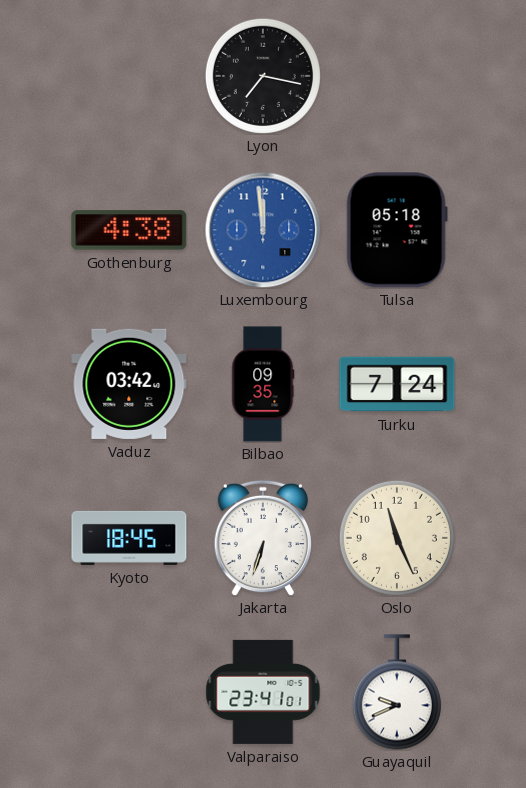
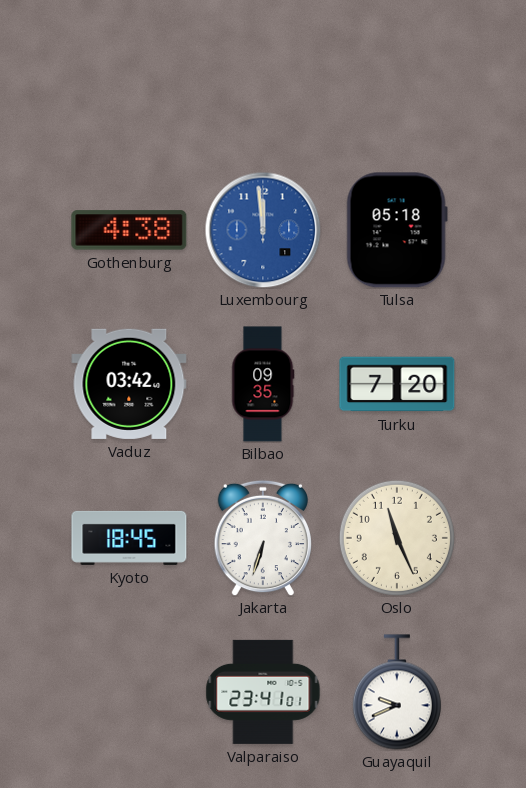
Lyon: 7:17 -> none (263, 76)
Turku: 7:24 -> 7:20 (397, 384)
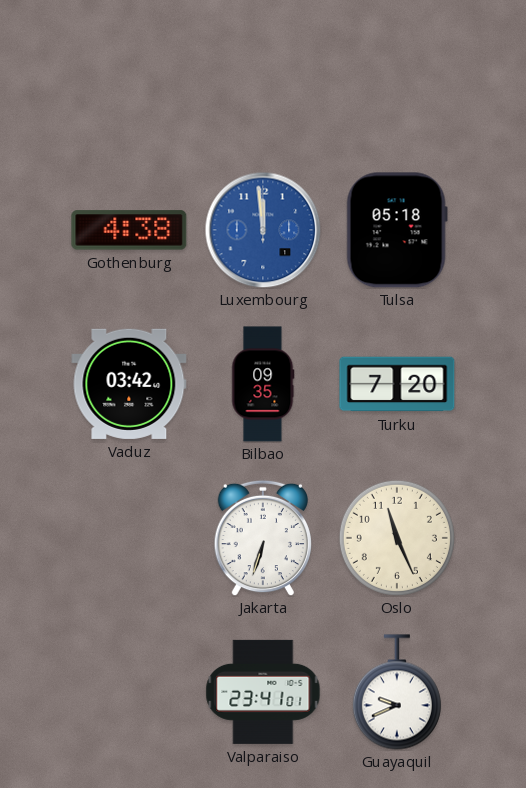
Kyoto: 18:45 -> none (129, 538)
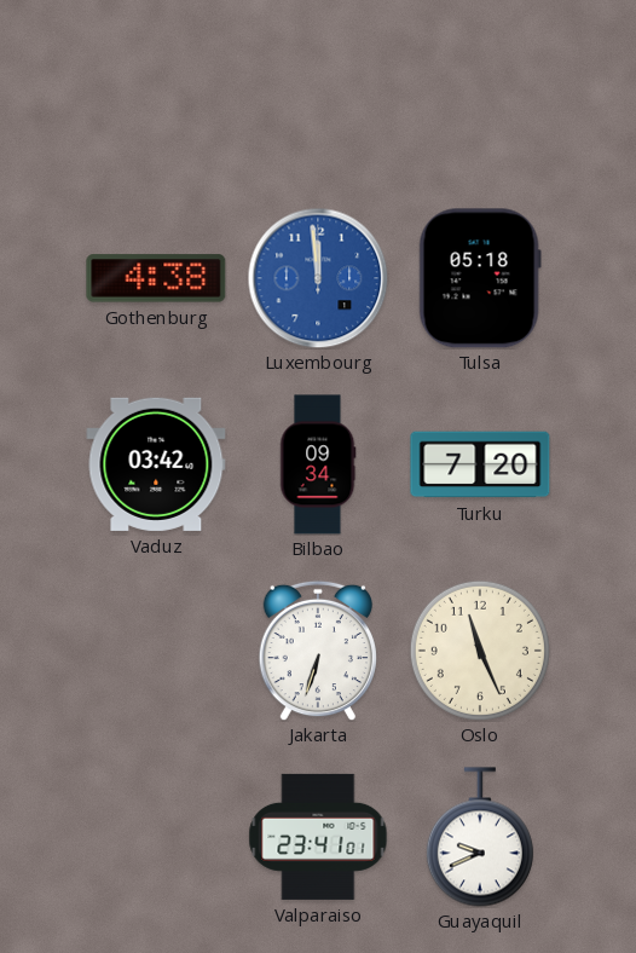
Bilbao: 09:35 -> 09:34 (318, 464)
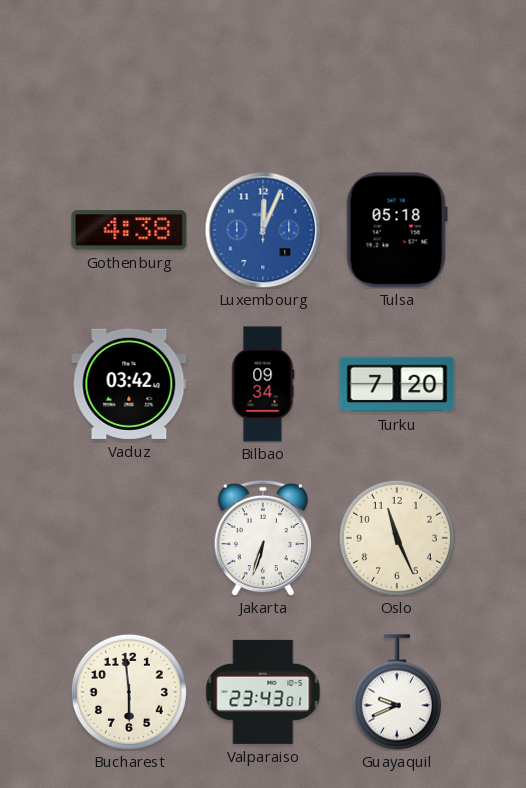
Luxembourg: 11:59 -> 12:04 (263, 230)
Bucharest: none -> 5:59 (129, 692)
Valparaiso: 23:41 -> 23:43 (263, 692)
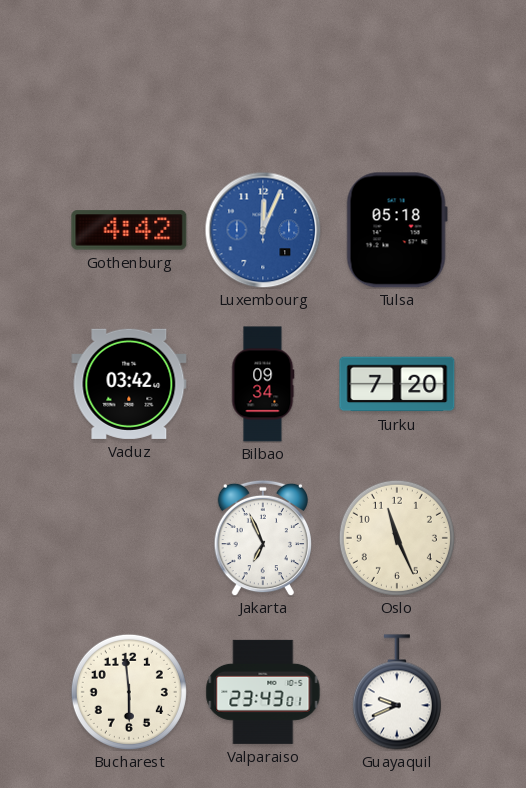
Gothenburg: 4:38 -> 4:42 (129, 230)
Jakarta: 6:33 -> 6:56 (263, 538)
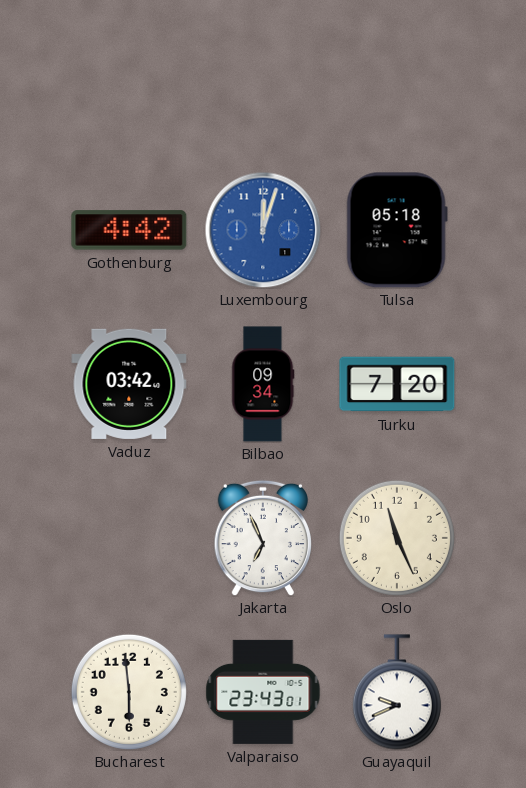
Luxembourg: 12:04 -> 12:03 (263, 230)
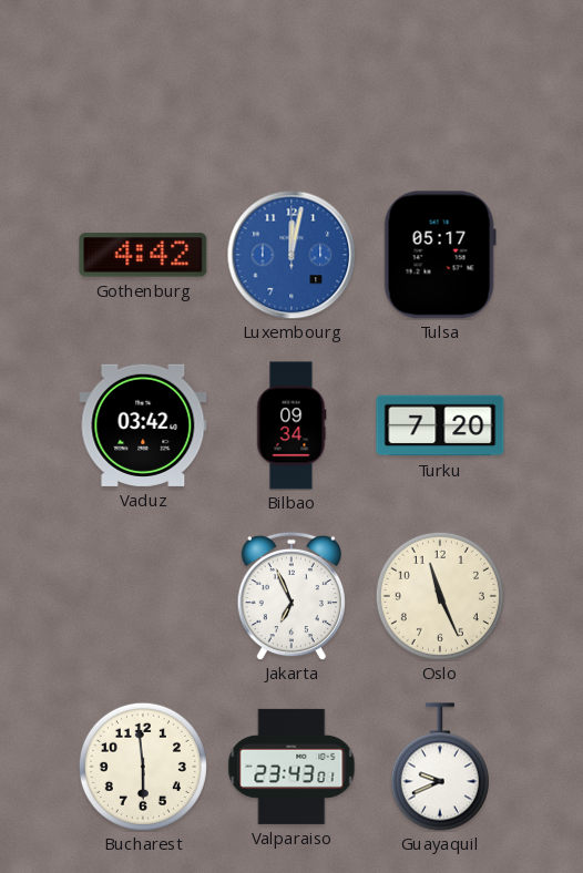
Luxembourg: 12:03 -> 12:02 (291, 255)
Tulsa: 05:18 -> 05:17 (440, 255)
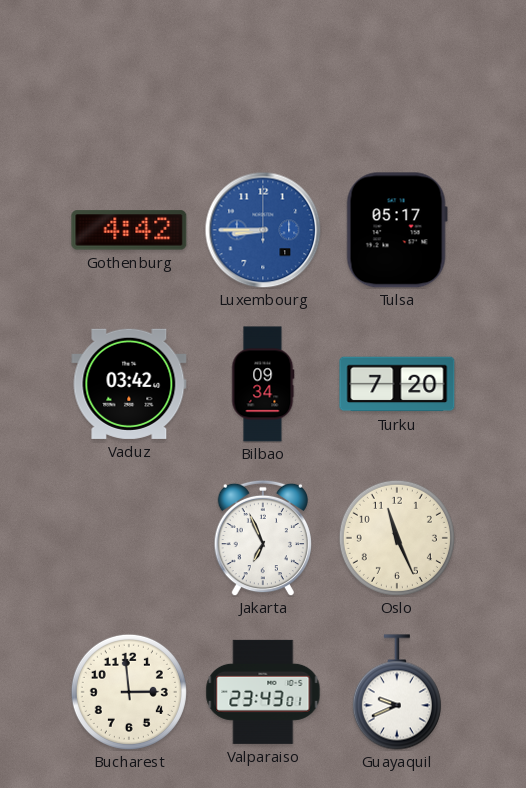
Luxembourg: 12:02 -> 8:45 (263, 230)
Bucharest: 5:59 -> 2:59 (129, 692)
